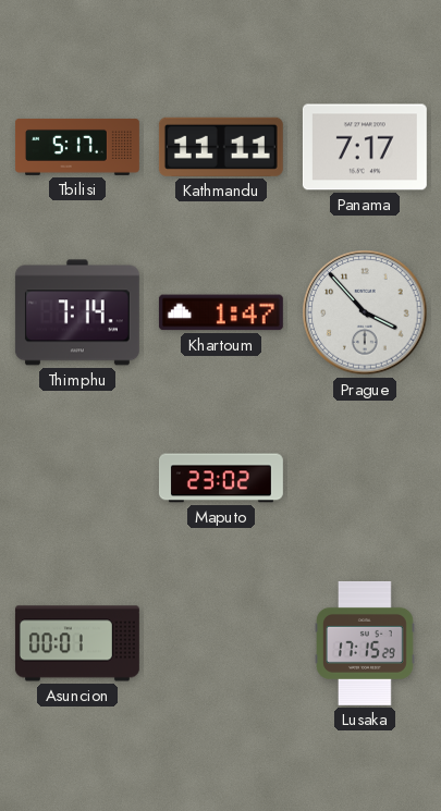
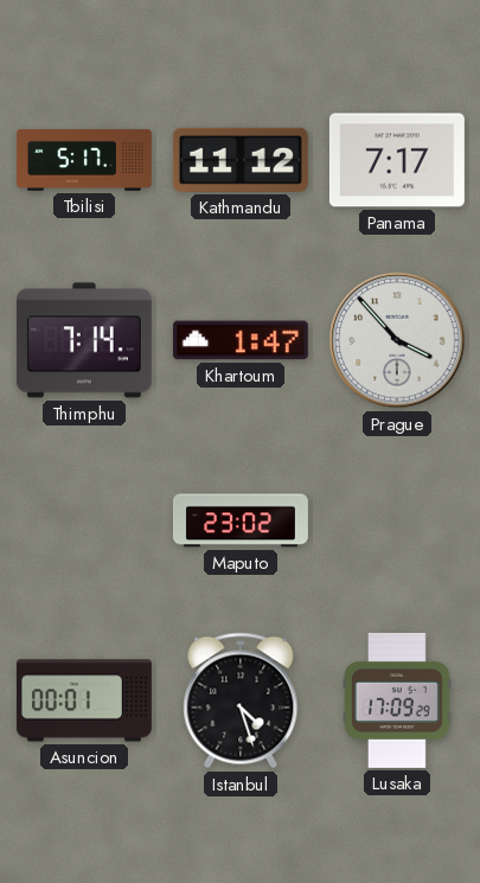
Kathmandu: 11:11 -> 11:12 (241, 160)
Istanbul: none -> 4:27 (241, 700)
Lusaka: 17:15 -> 17:09 (398, 700)
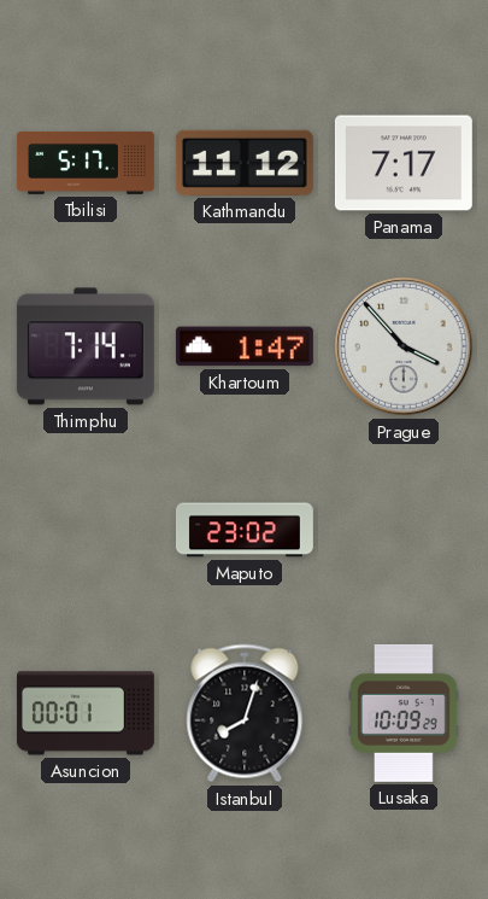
Istanbul: 4:27 -> 8:03 (245, 713)
Lusaka: 17:09 -> 10:09 (405, 713)
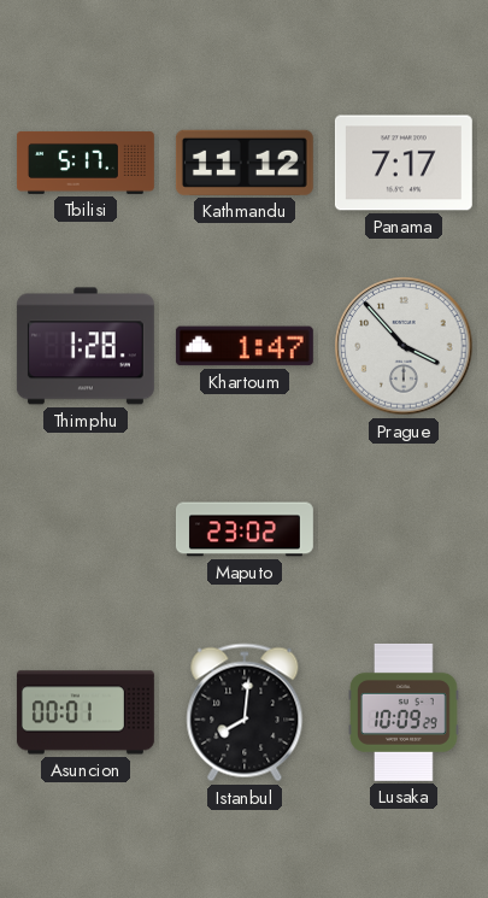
Thimphu: 7:14 -> 1:28 (86, 346)
Istanbul: 8:03 -> 8:01 (245, 712)
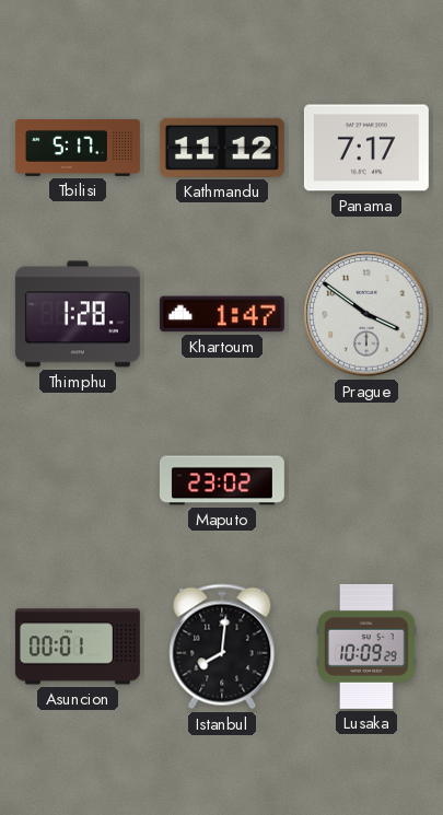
Prague: 3:53 -> 3:51 (366, 314)
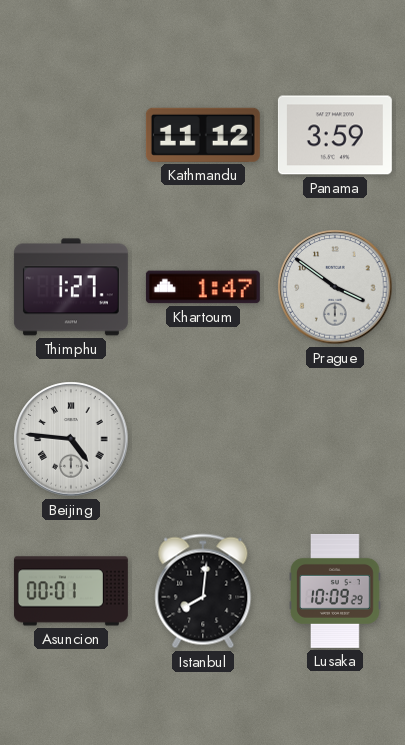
Tbilisi: 5:17 -> none (78, 148)
Panama: 7:17 -> 3:59 (335, 135)
Thimphu: 1:28 -> 1:27 (71, 287)
Beijing: none -> 4:46 (71, 439)
Maputo: 23:02 -> none (222, 480)
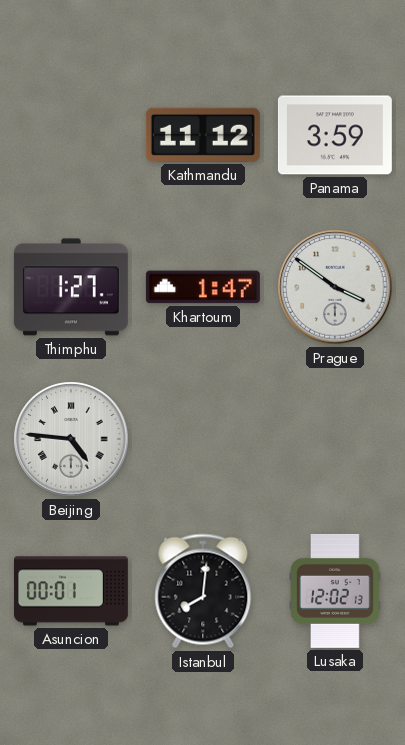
Lusaka: 10:09 -> 12:02 (336, 591)
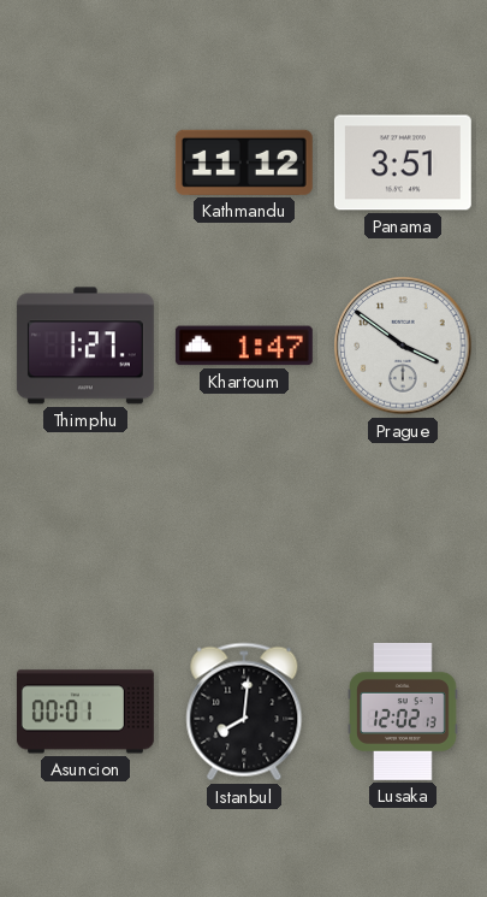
Panama: 3:59 -> 3:51 (403, 163)
Beijing: 4:46 -> none (71, 439)
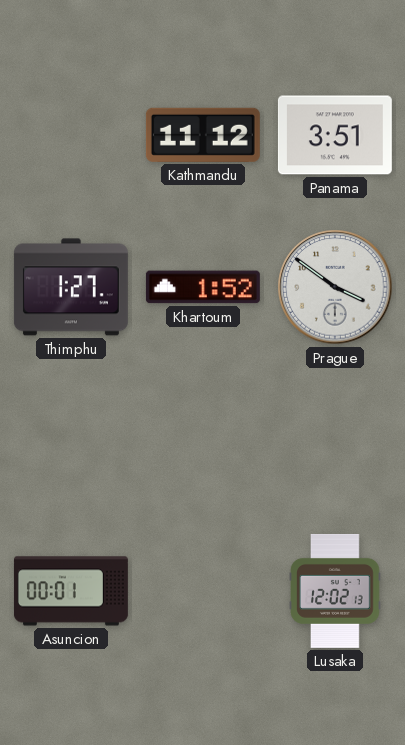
Khartoum: 1:47 -> 1:52 (203, 287)
Istanbul: 8:01 -> none (244, 712)
